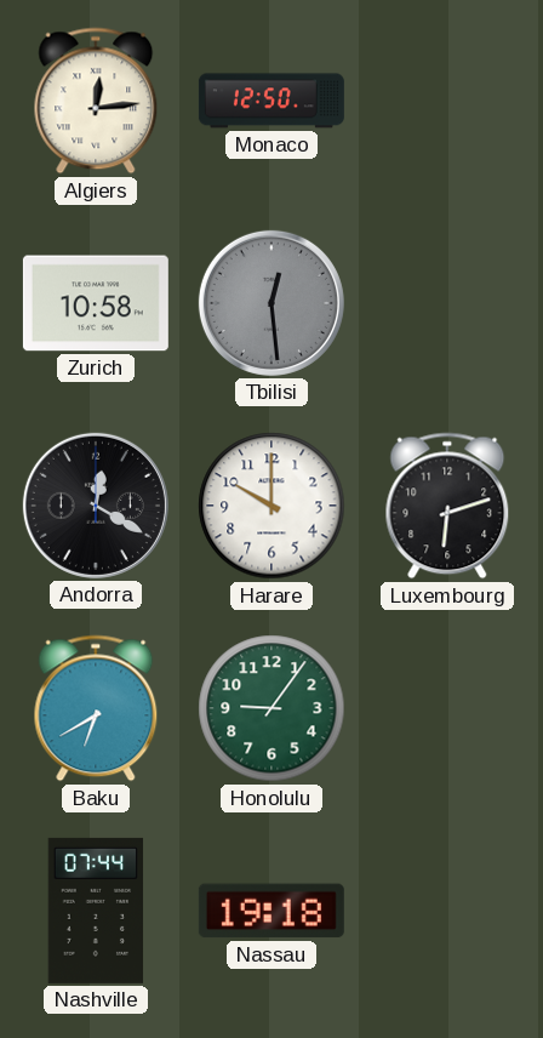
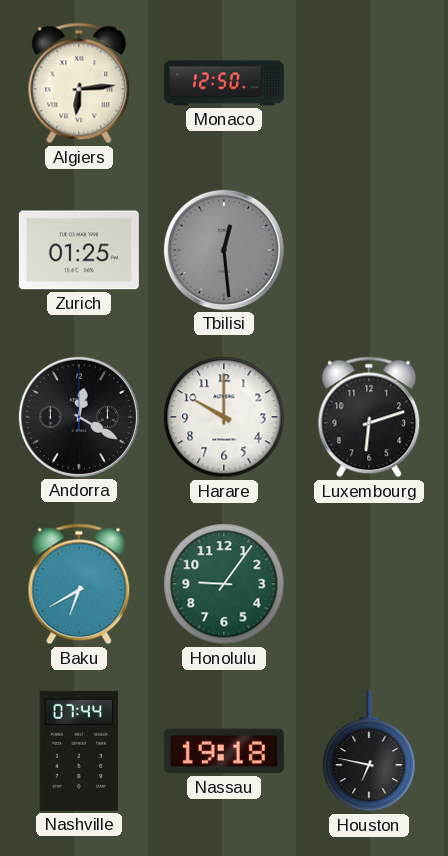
Algiers: 12:14 -> 6:14 (79, 83)
Zurich: 10:58 -> 01:25 (79, 250)
Houston: none -> 6:47 (369, 751)
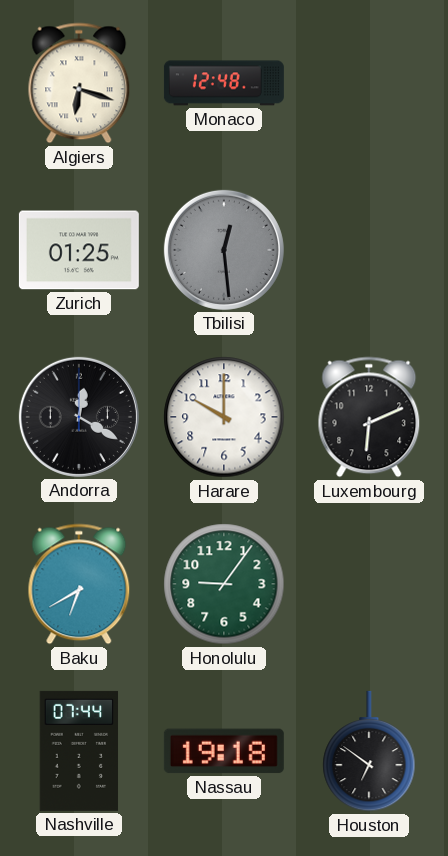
Algiers: 6:14 -> 6:18 (79, 83)
Monaco: 12:50 -> 12:48 (224, 83)
Luxembourg: 6:12 -> 6:11 (369, 417)
Houston: 6:47 -> 6:51 (369, 751)
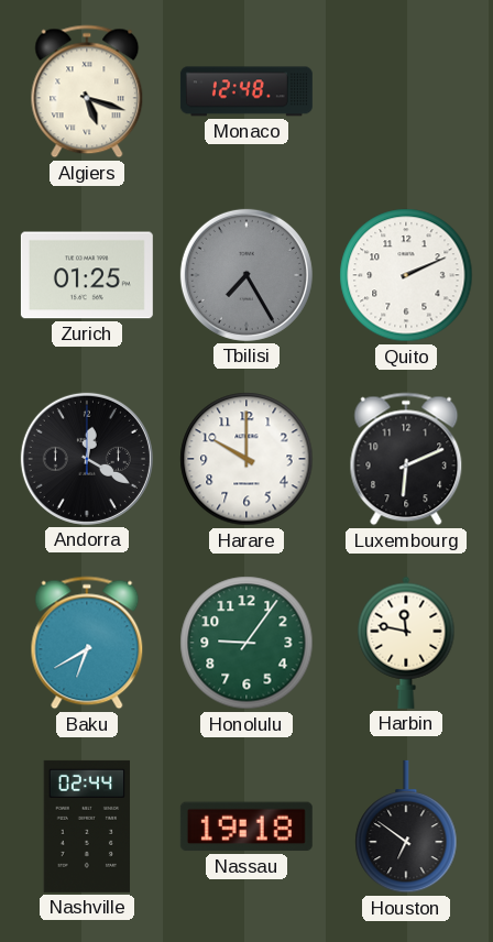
Algiers: 6:18 -> 5:18 (87, 91)
Tbilisi: 12:29 -> 7:25 (246, 275)
Quito: none -> 2:11 (406, 275)
Harbin: none -> 11:47 (406, 643)
Nashville: 07:44 -> 02:44 (87, 826)
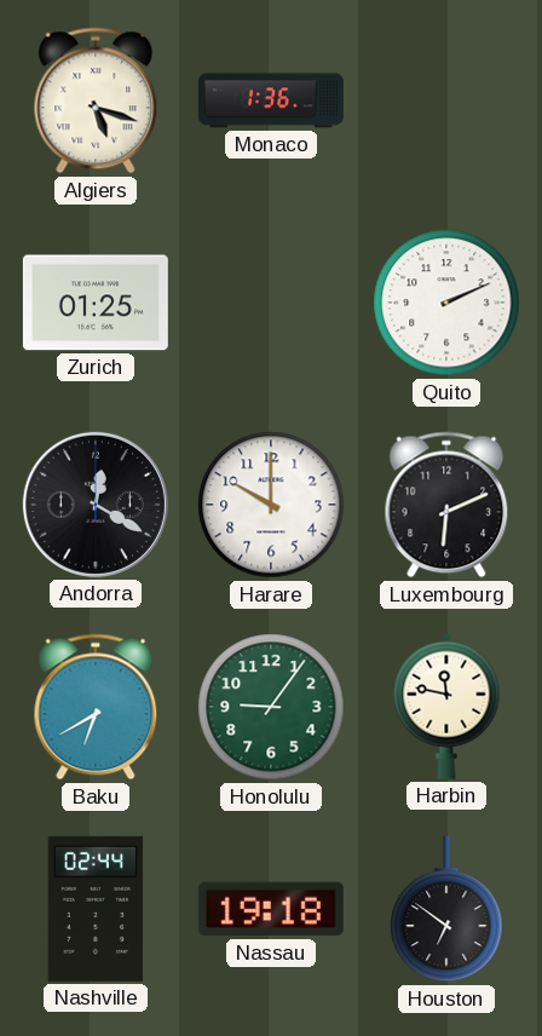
Monaco: 12:48 -> 1:36 (271, 100)
Tbilisi: 7:25 -> none (246, 275)
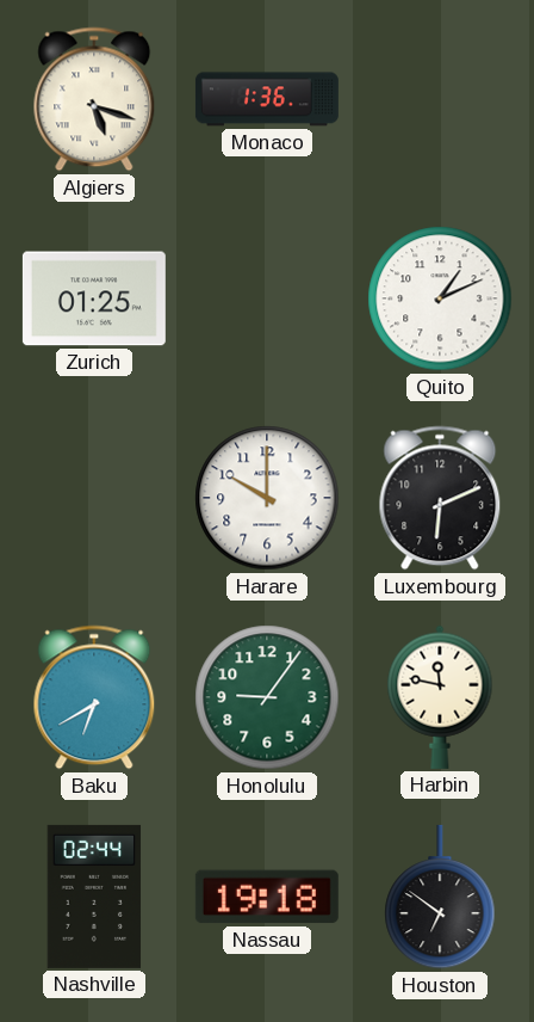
Quito: 2:11 -> 1:11 (440, 298)
Andorra: 12:20 -> none (96, 505)
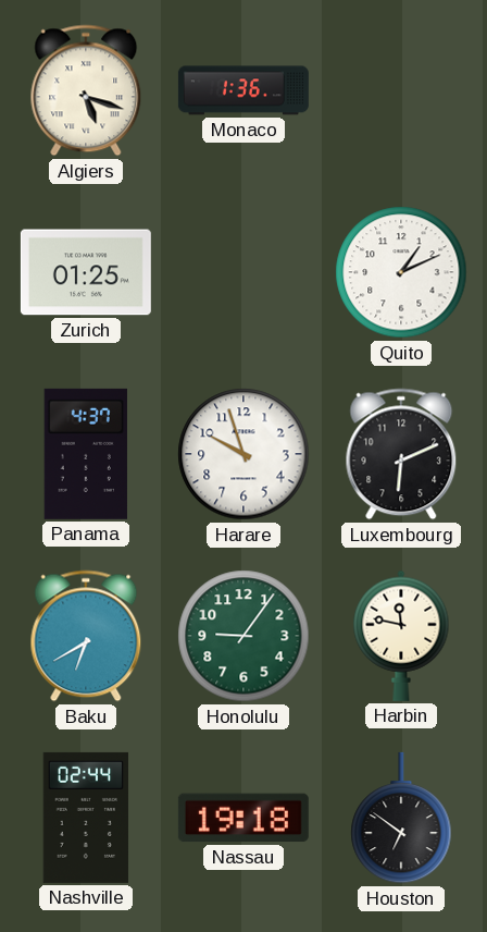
Panama: none -> 4:37 (86, 454)
Harare: 10:00 -> 9:57 (243, 454)
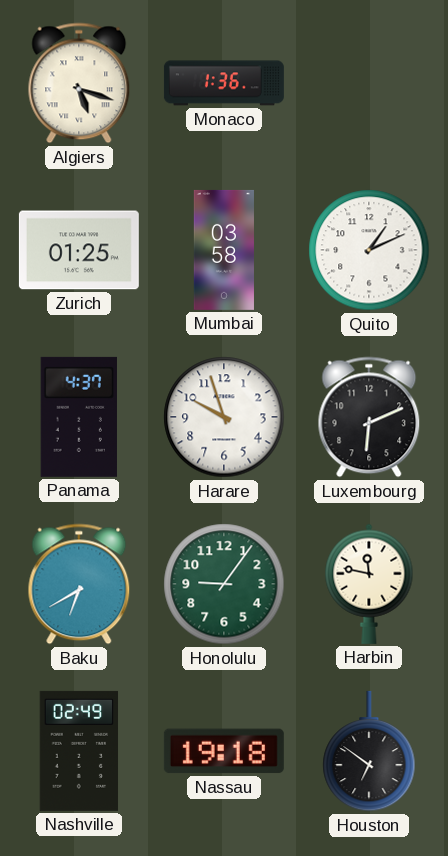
Mumbai: none -> 03:58 (224, 250)
Nashville: 02:44 -> 02:49 (79, 751)
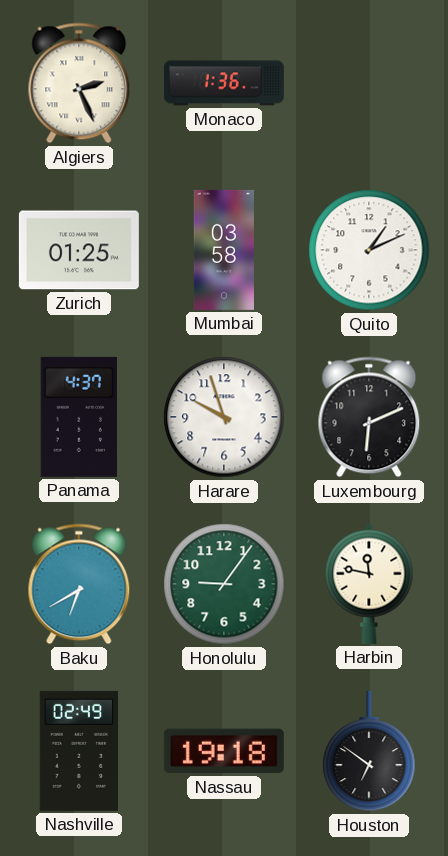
Algiers: 5:18 -> 2:26 (79, 83)
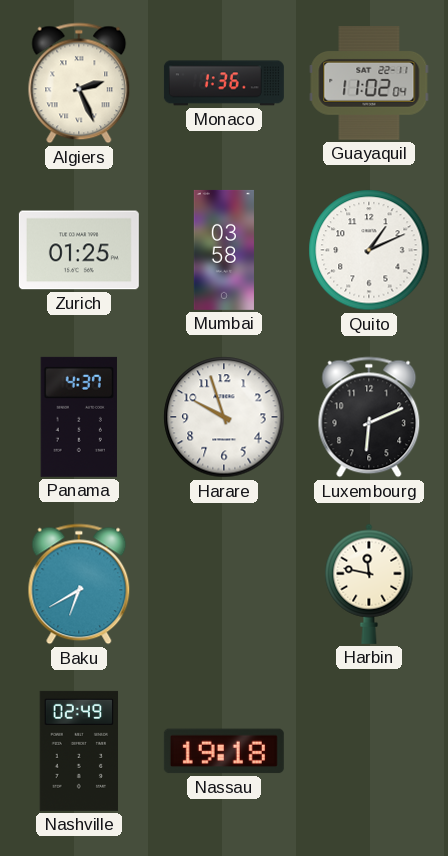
Guayaquil: none -> 11:02 (369, 83)
Honolulu: 9:06 -> none (224, 584)
Houston: 6:51 -> none (369, 751)
